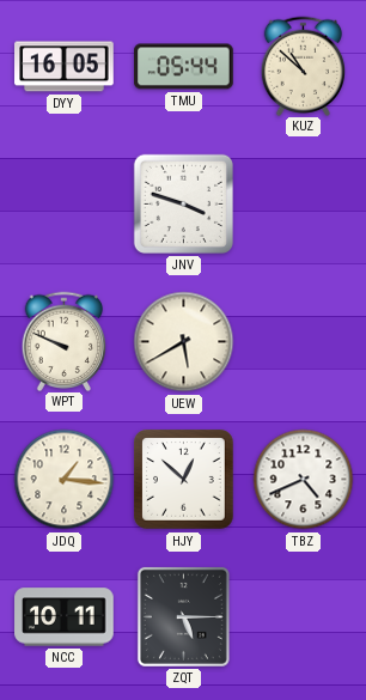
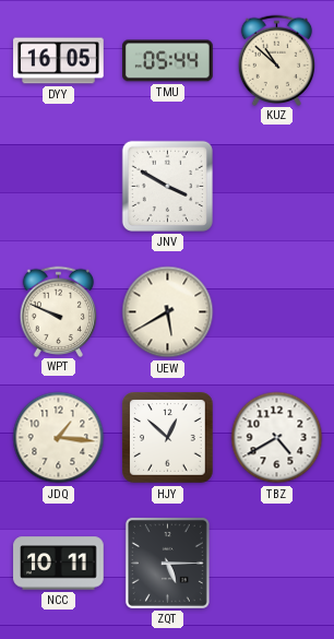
JNV: 3:48 -> 3:50 (167, 186)
TBZ: 4:41 -> 4:40 (277, 438)
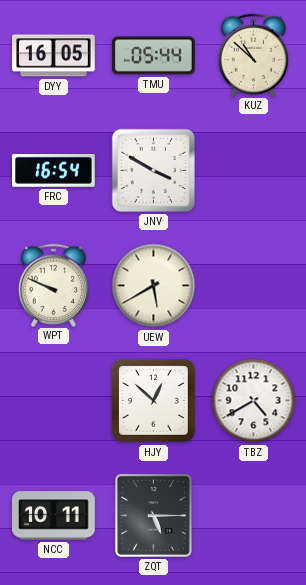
FRC: none -> 16:54 (54, 171)
JDQ: 1:16 -> none (59, 438)
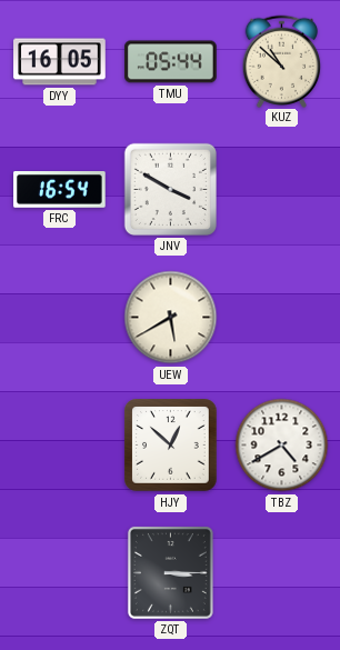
WPT: 9:49 -> none (54, 285)
NCC: 10:11 -> none (54, 516)
ZQT: 5:15 -> 3:15 (170, 572)
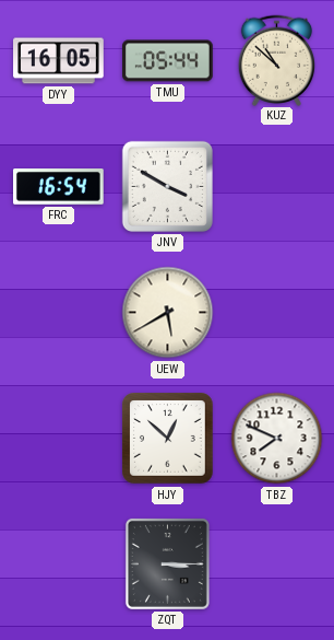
TBZ: 4:40 -> 7:49 (277, 439)
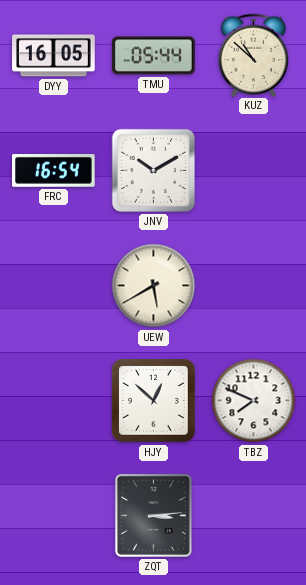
JNV: 3:50 -> 10:10 (153, 170)
ZQT: 3:15 -> 3:14 (153, 515)
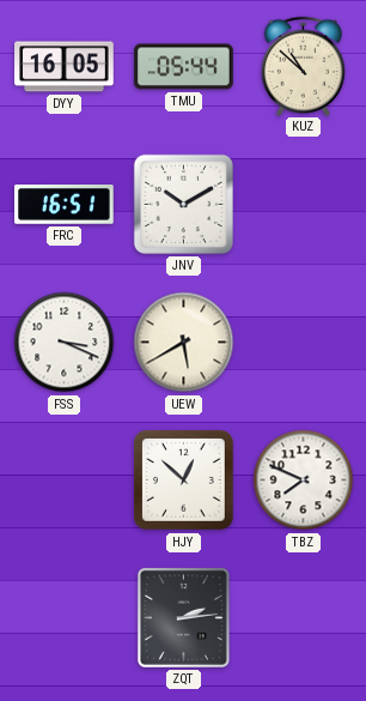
FRC: 16:54 -> 16:51 (65, 205)
FSS: none -> 3:19 (65, 343)
ZQT: 3:14 -> 2:14 (183, 617)
